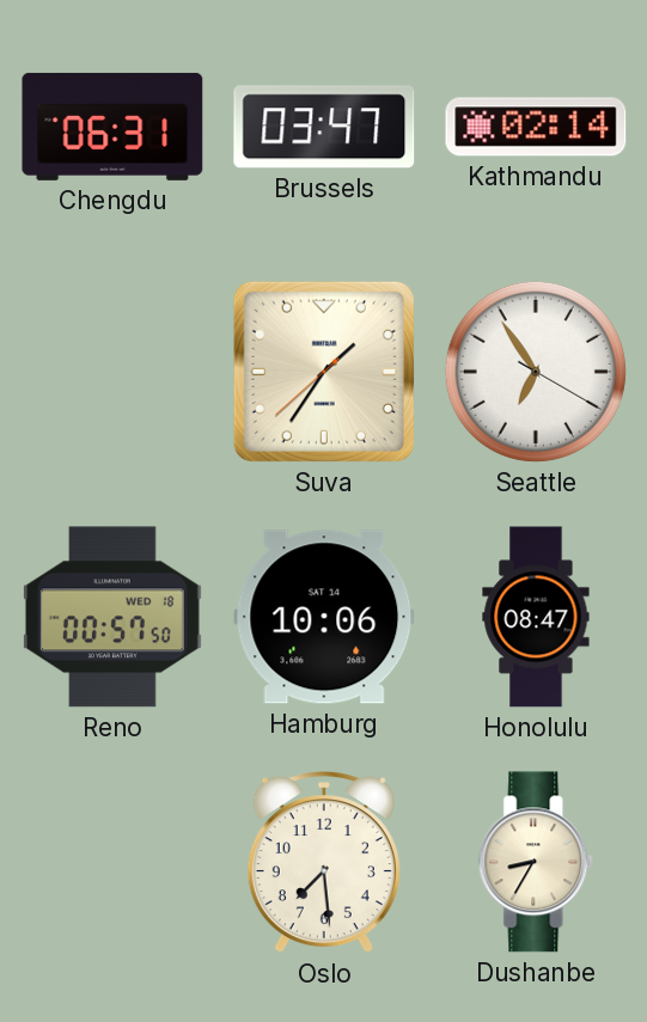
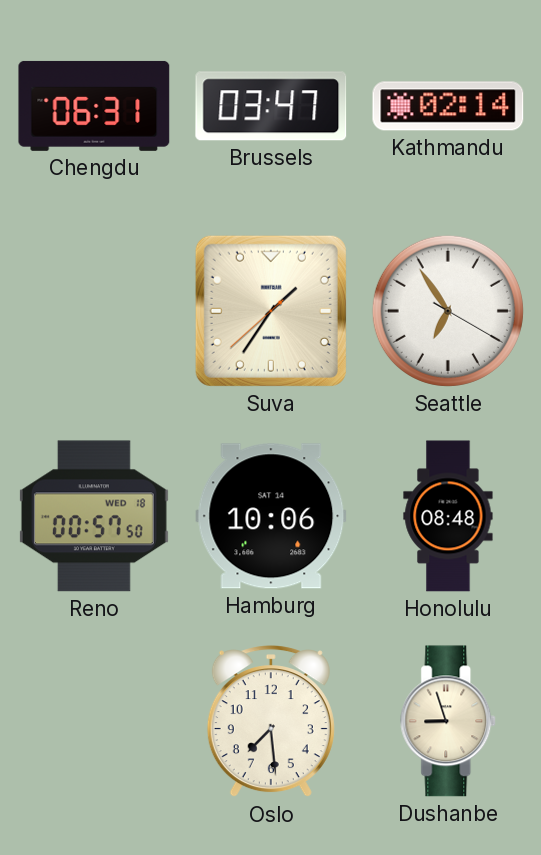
Honolulu: 08:47 -> 08:48 (448, 516)
Dushanbe: 8:35 -> 8:57 (449, 721)
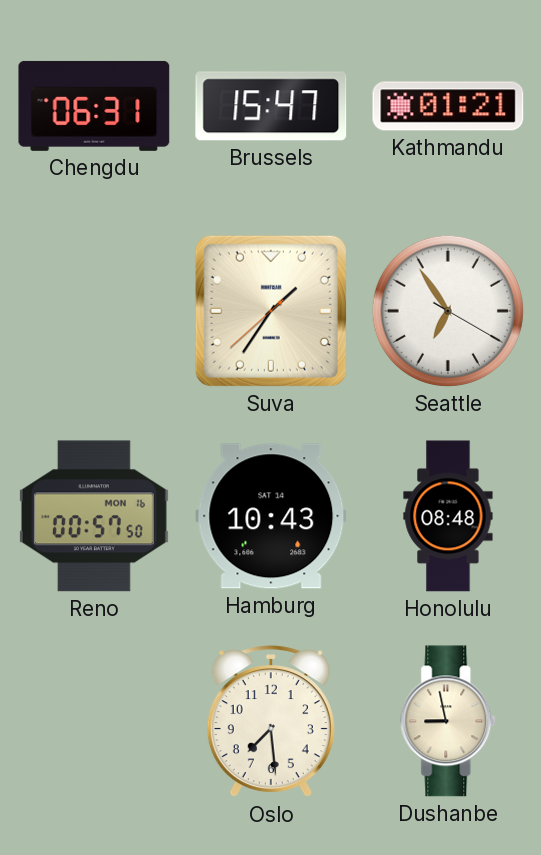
Brussels: 03:47 -> 15:47 (271, 106)
Kathmandu: 02:14 -> 01:21 (448, 106)
Reno date: WED 18 -> MON 16 (94, 516)
Hamburg: 10:06 -> 10:43 (271, 516)
Dushanbe: 8:57 -> 8:58 (449, 721)
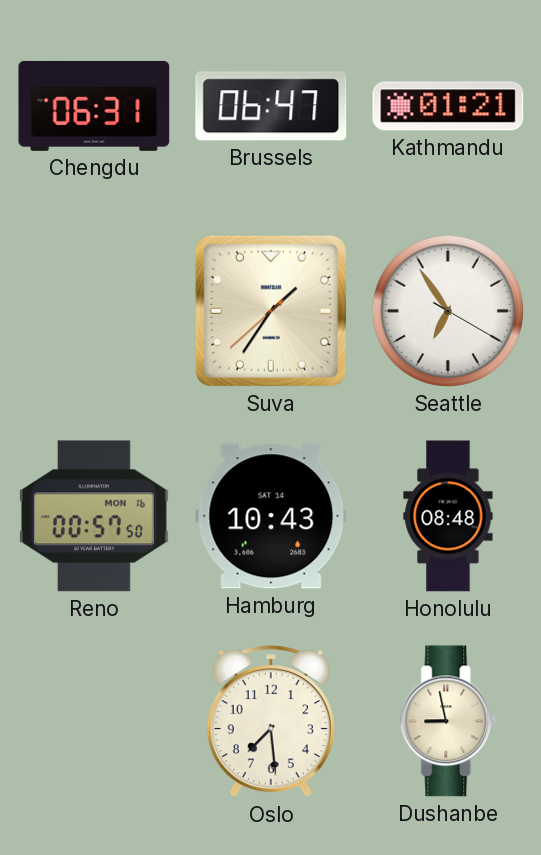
Brussels: 15:47 -> 06:47 (271, 106)
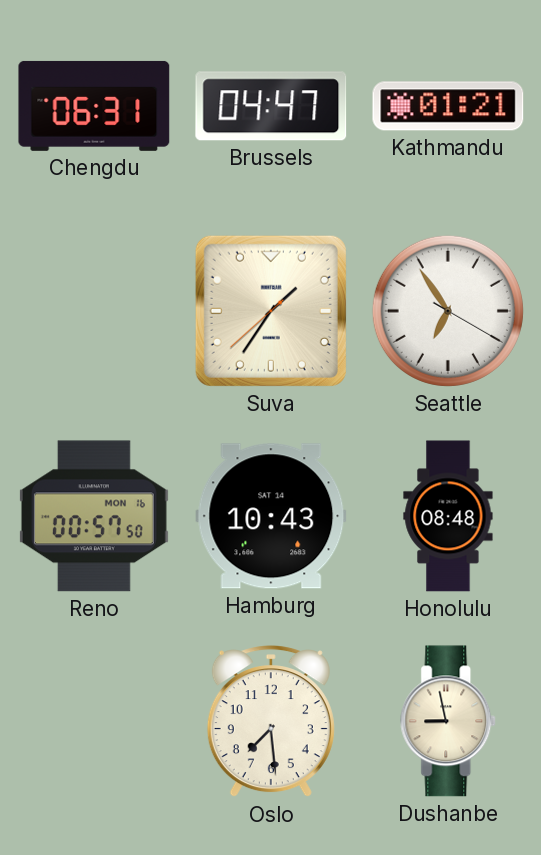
Brussels: 06:47 -> 04:47 (271, 106)
